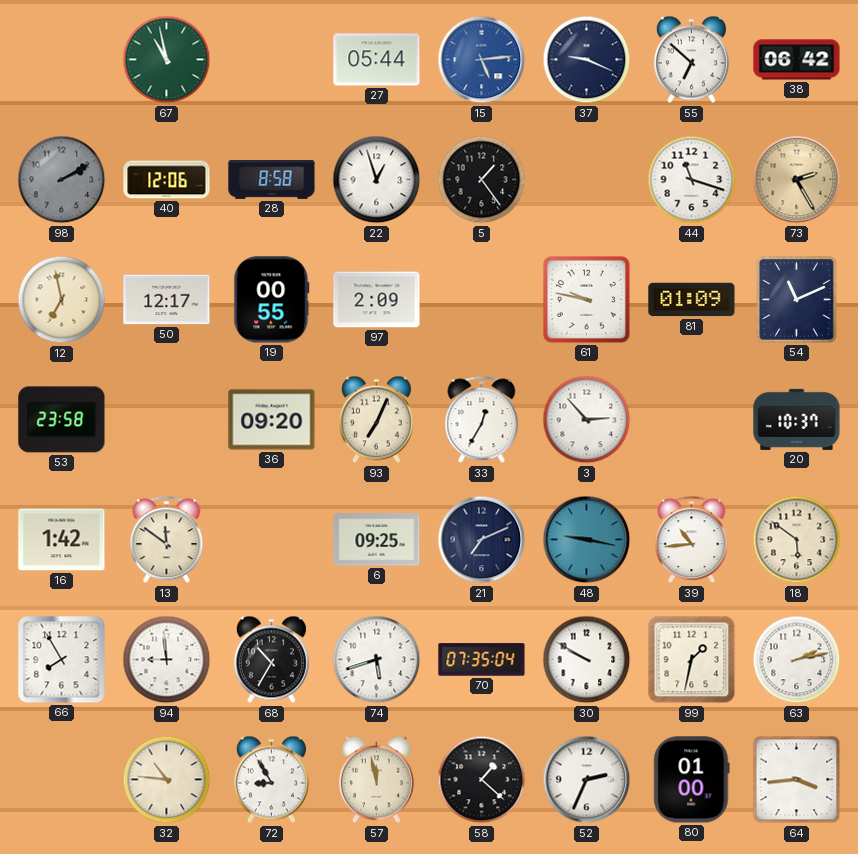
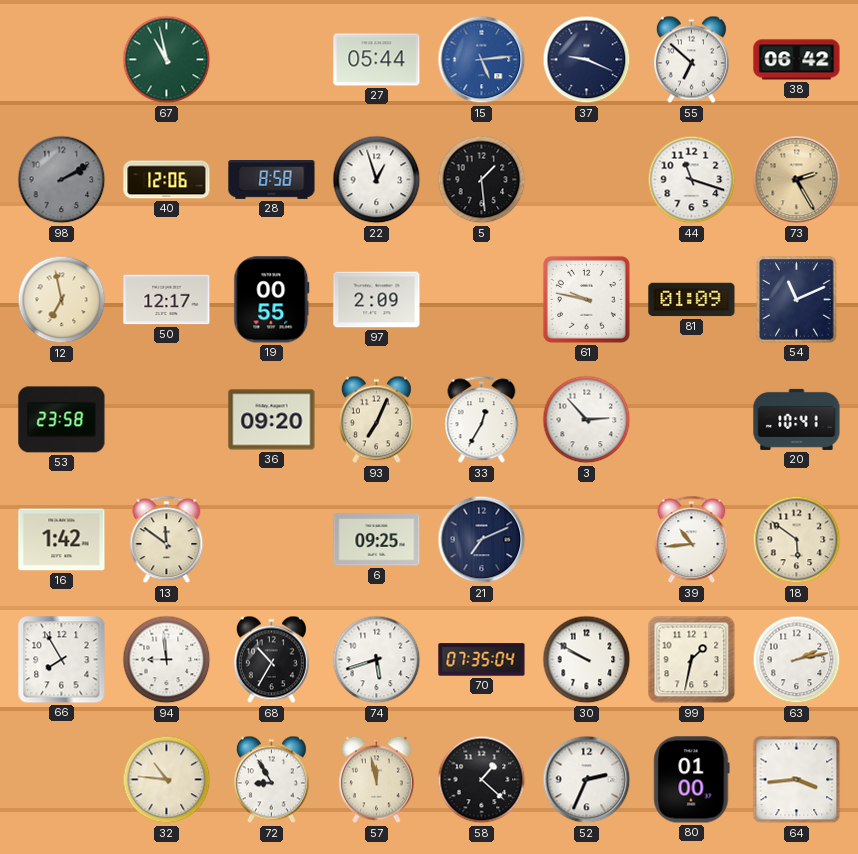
5: 1:24 -> 1:29 (482, 180)
20: 10:37 -> 10:41 (797, 419)
48: 9:17 -> none (587, 540)
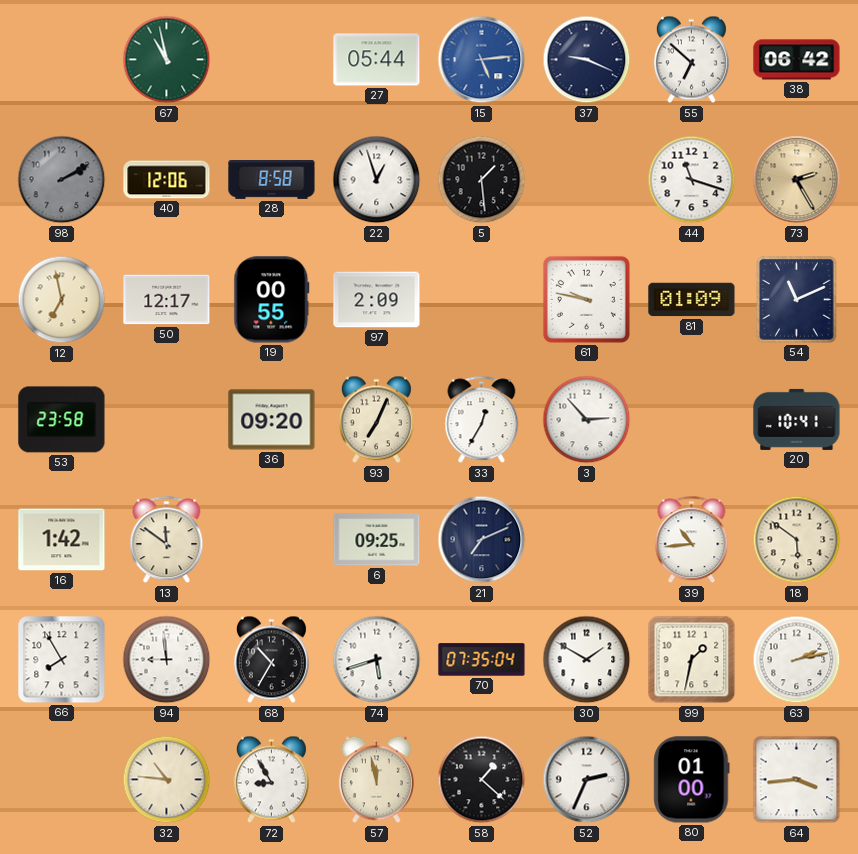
30: 9:50 -> 1:50 (587, 660)
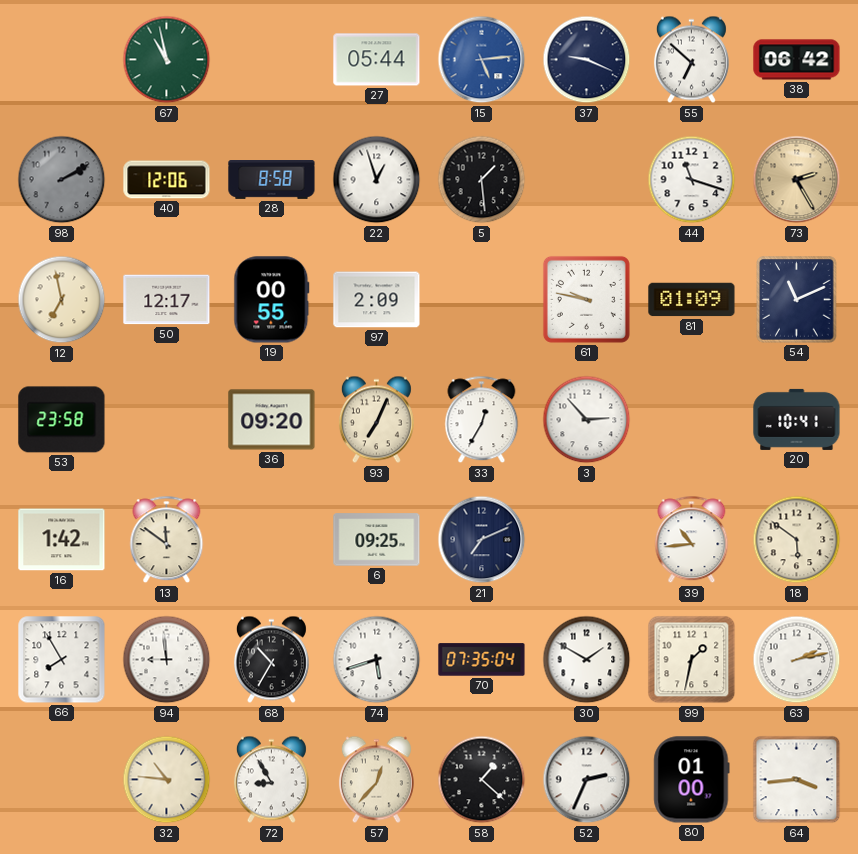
57: 11:58 -> 12:37 (376, 780)
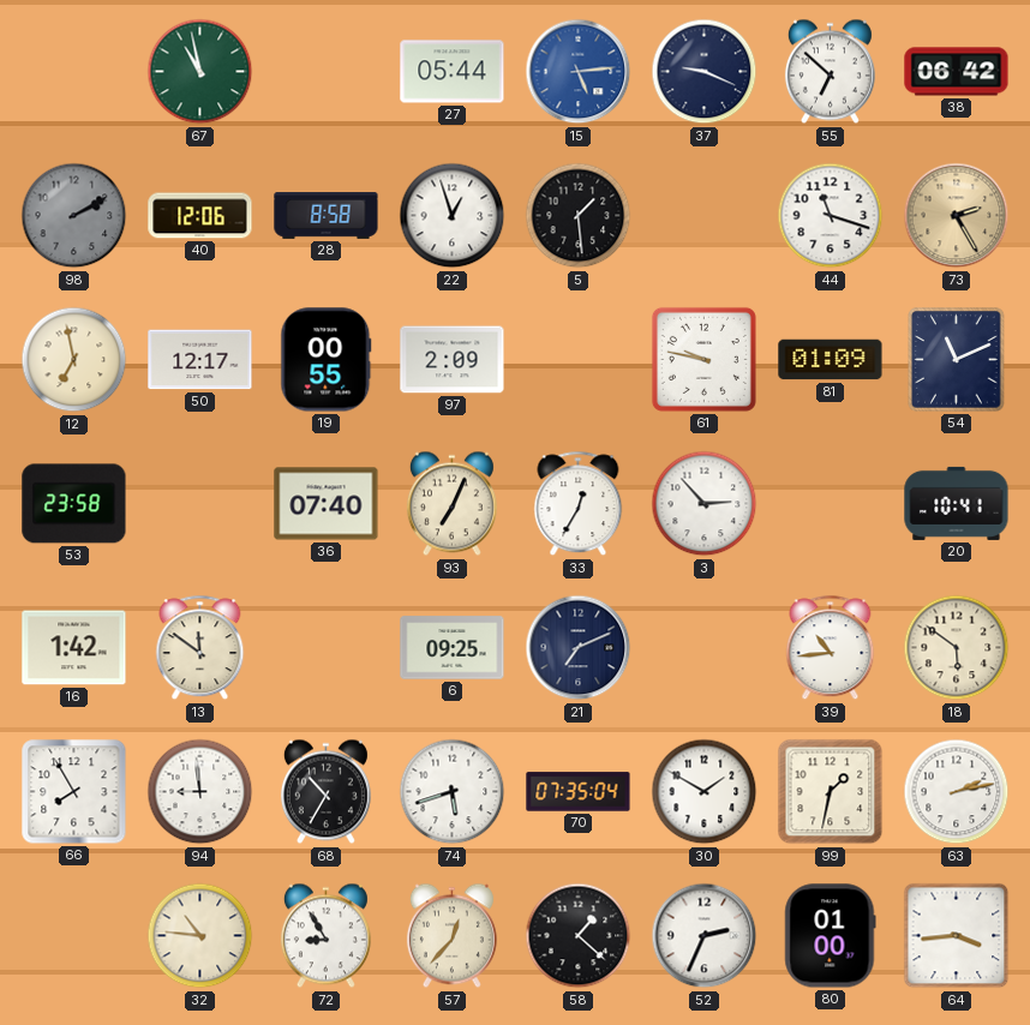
36: 09:20 -> 07:40 (327, 504)
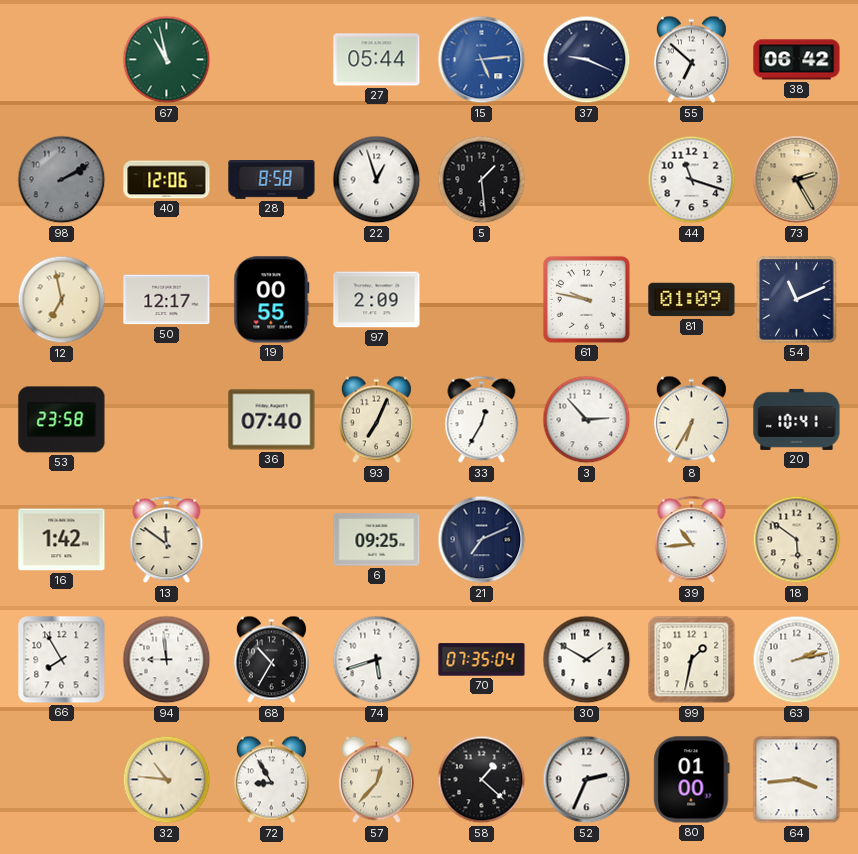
8: none -> 6:35 (691, 420)
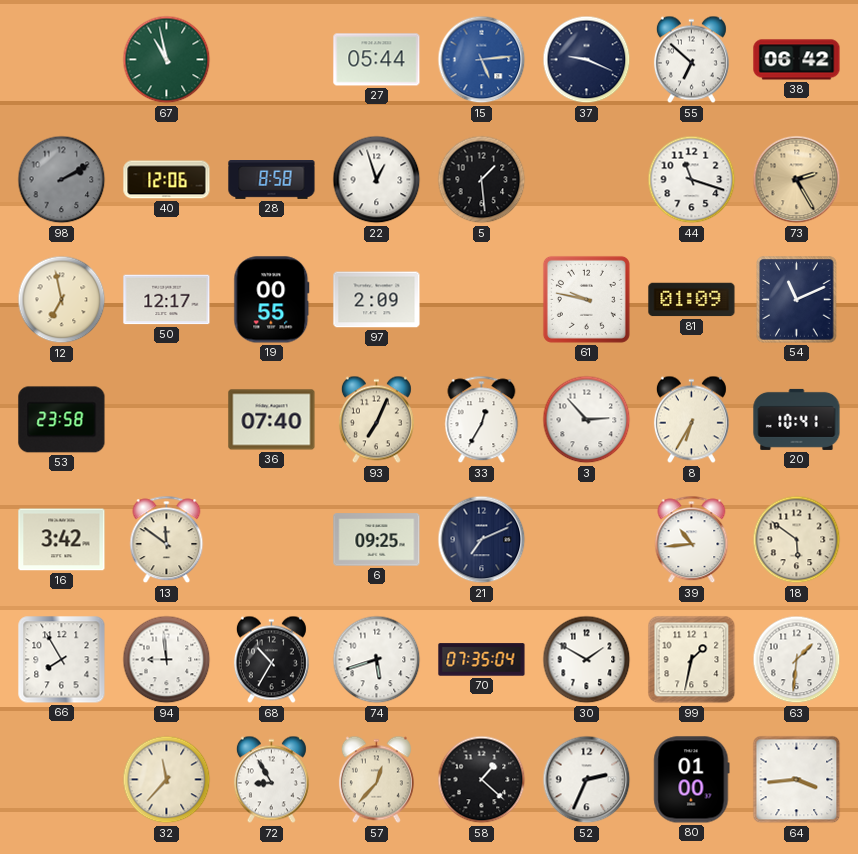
16: 1:42 -> 3:42 (62, 540)
63: 2:13 -> 1:31 (797, 660)
32: 10:46 -> 11:37 (167, 780)
